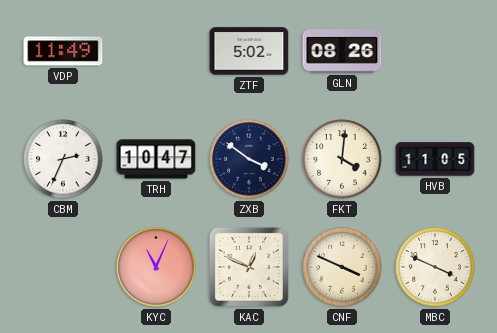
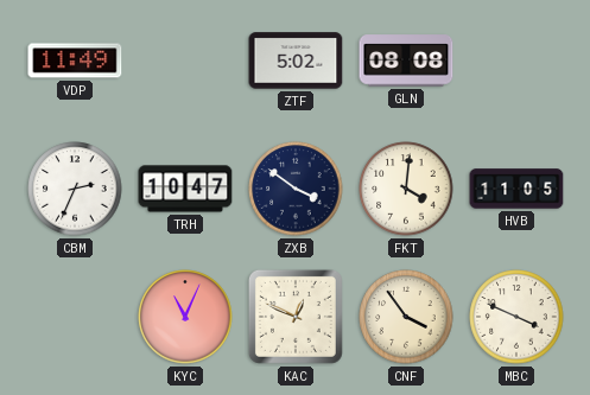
GLN: 08:26 -> 08:08 (406, 60)
CNF: 3:49 -> 3:54 (406, 317)
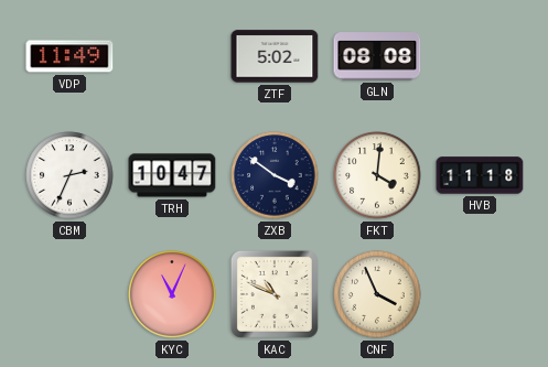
HVB: 11:05 -> 11:18 (480, 175)
KAC: 12:49 -> 10:49 (275, 294)
CNF: 3:54 -> 3:56 (377, 294)
MBC: 3:49 -> none (516, 317)
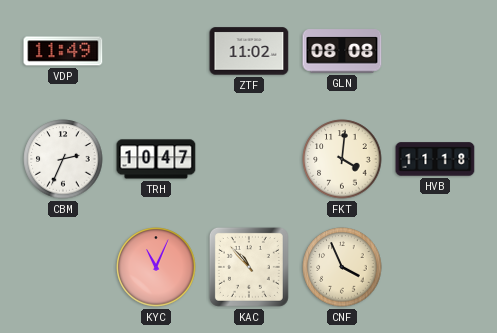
ZTF: 5:02 -> 11:02 (249, 51)
ZXB: 3:51 -> none (275, 175)
KAC: 10:49 -> 10:53 (249, 267)
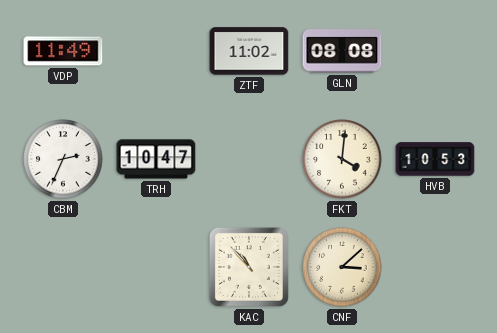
HVB: 11:18 -> 10:53 (435, 159)
KYC: 11:04 -> none (156, 267)
CNF: 3:56 -> 3:08 (342, 267)
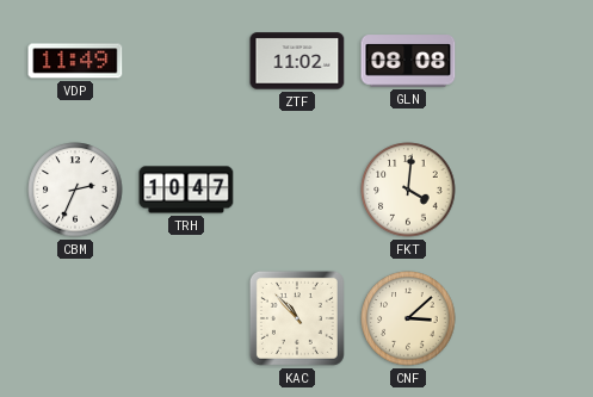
HVB: 10:53 -> none (435, 159)
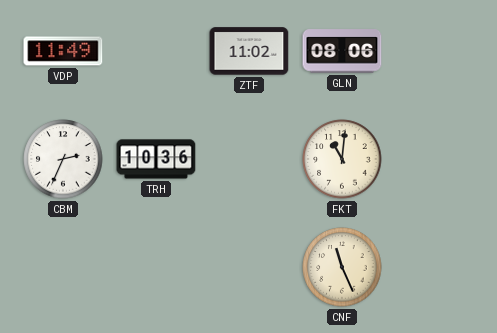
GLN: 08:08 -> 08:06 (342, 51)
TRH: 10:47 -> 10:36 (156, 159)
FKT: 4:01 -> 11:01 (342, 159)
KAC: 10:53 -> none (297, 318)
CNF: 3:08 -> 11:26 (342, 267)
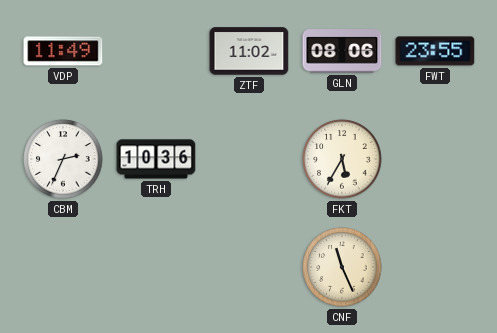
FWT: none -> 23:55 (435, 51)
FKT: 11:01 -> 5:35 (342, 159)
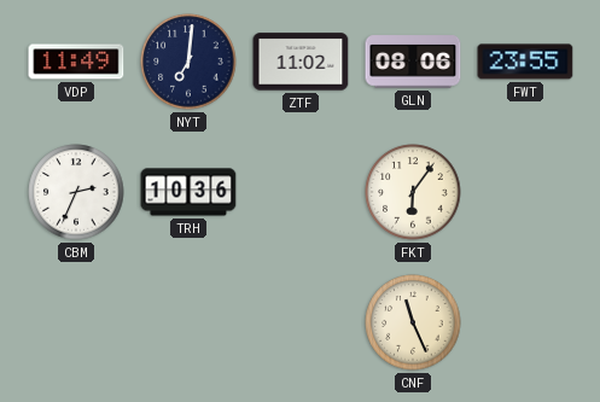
NYT: none -> 7:01 (188, 62)
FKT: 5:35 -> 6:06 (413, 192)
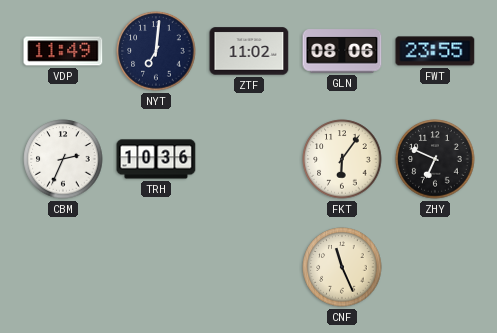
ZHY: none -> 6:49 (435, 159)
